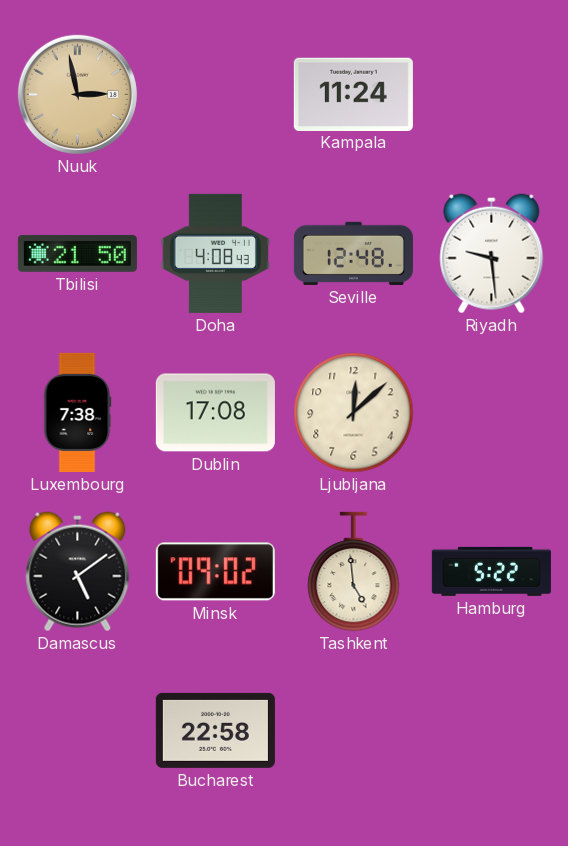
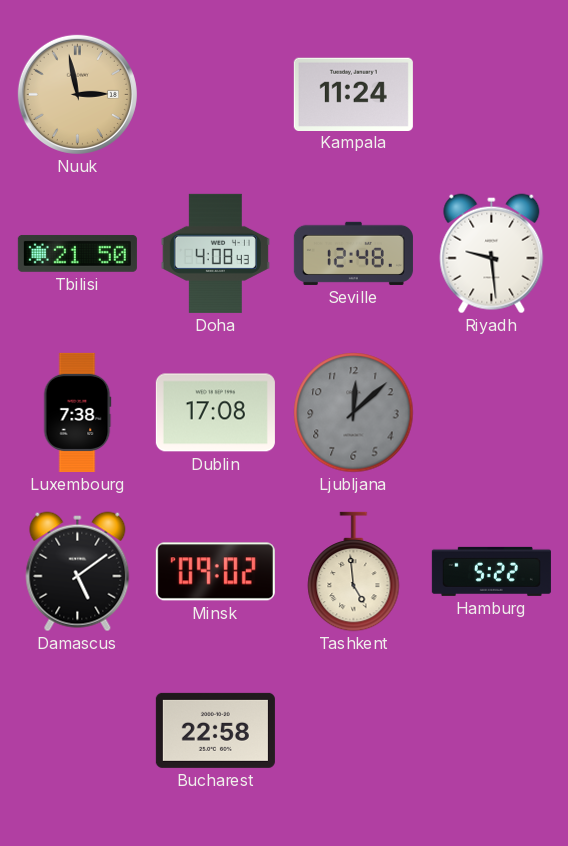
Ljubljana dial: cream -> grey (354, 413)
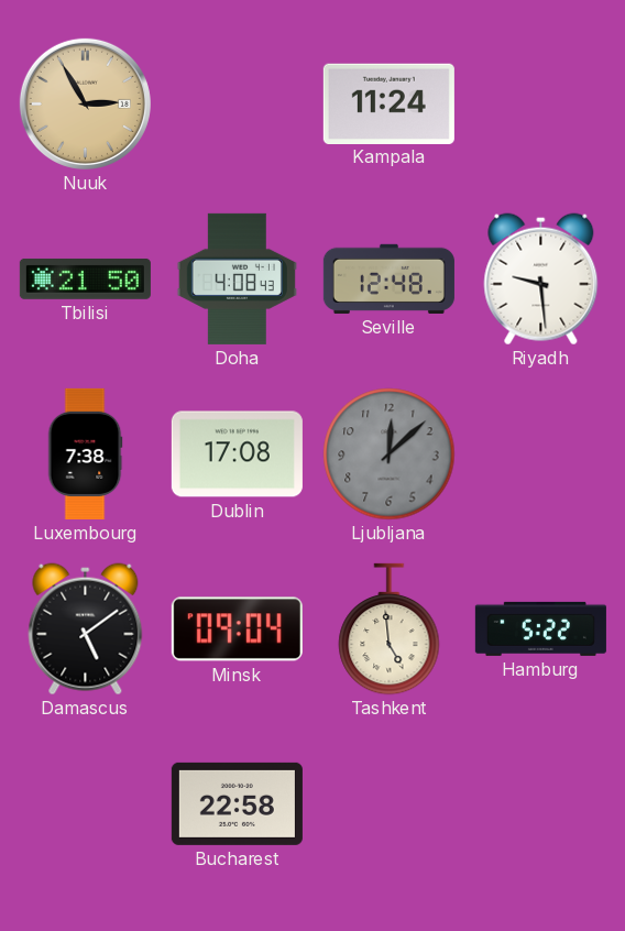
Nuuk: 2:58 -> 2:55 (85, 103)
Minsk: 09:02 -> 09:04 (237, 629)
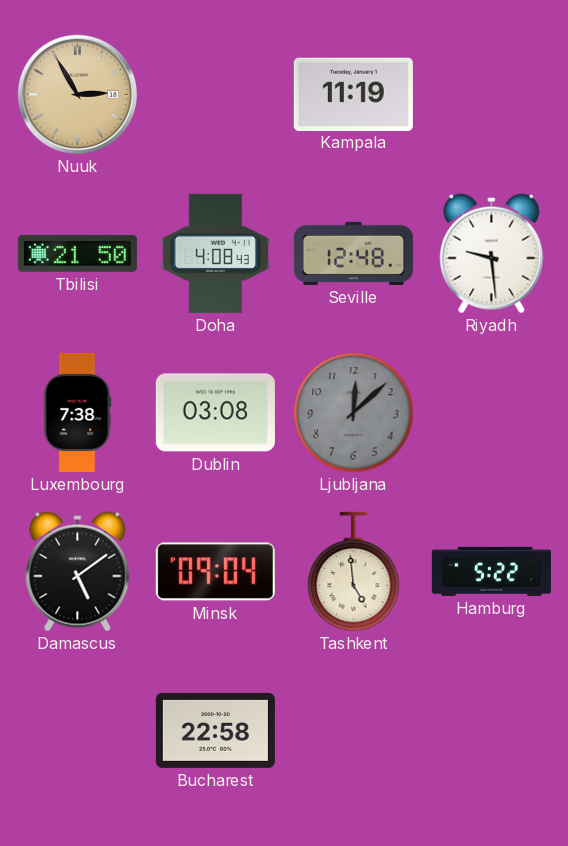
Kampala: 11:24 -> 11:19 (353, 94)
Dublin: 17:08 -> 03:08 (215, 413)
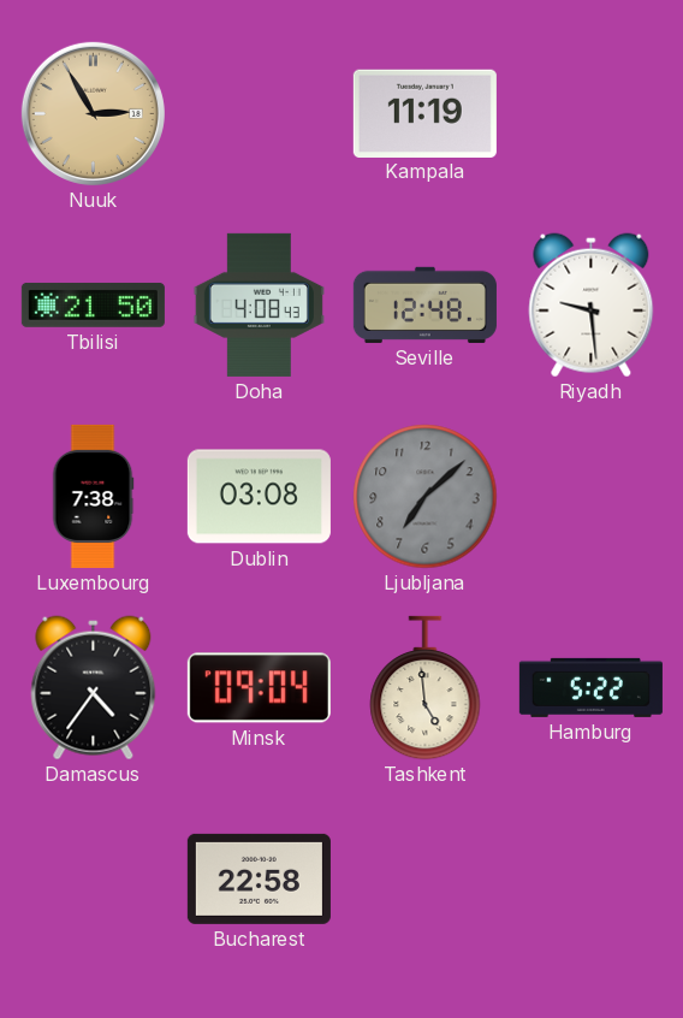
Ljubljana: 12:08 -> 7:08 (426, 497)
Damascus: 5:09 -> 4:36 (94, 688)
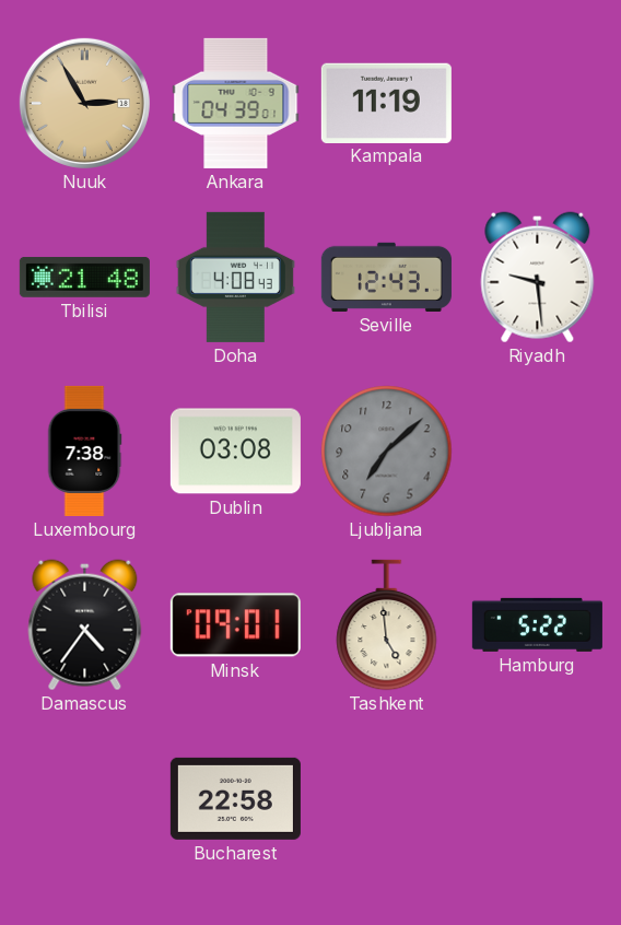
Ankara: none -> 04:39 (236, 103)
Tbilisi: 21:50 -> 21:48 (84, 277)
Seville: 12:48 -> 12:43 (386, 277)
Minsk: 09:04 -> 09:01 (235, 625)
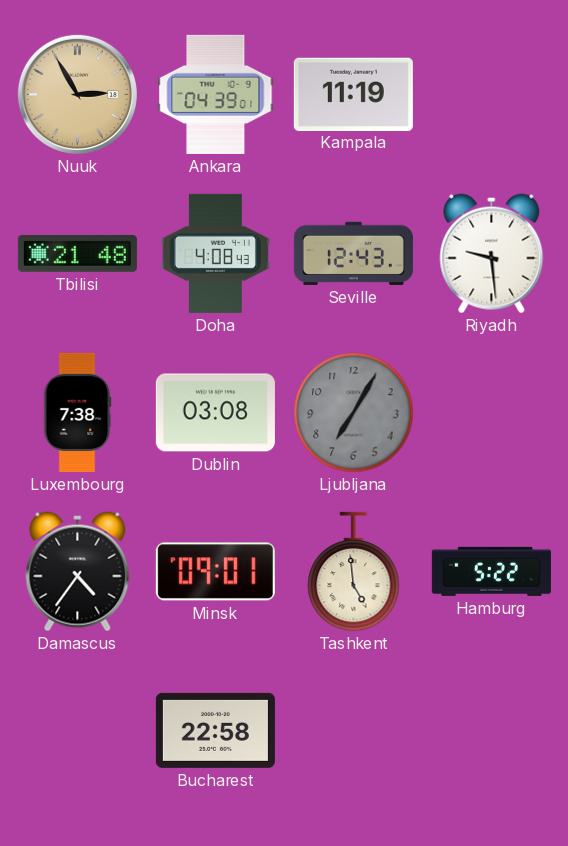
Ljubljana: 7:08 -> 7:05 (354, 413)
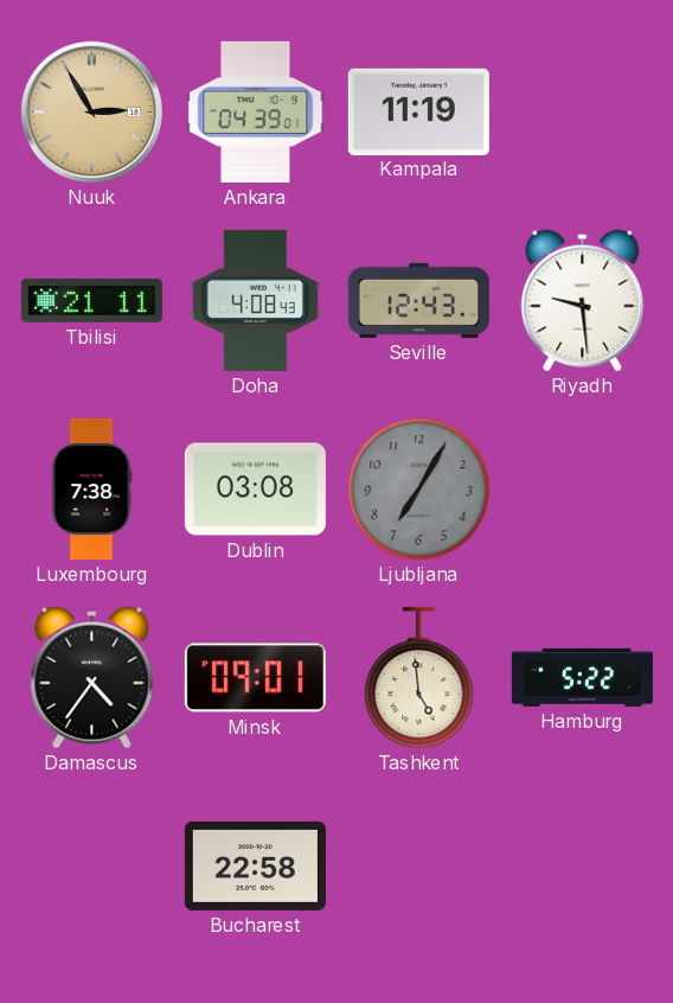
Tbilisi: 21:48 -> 21:11 (91, 300)
